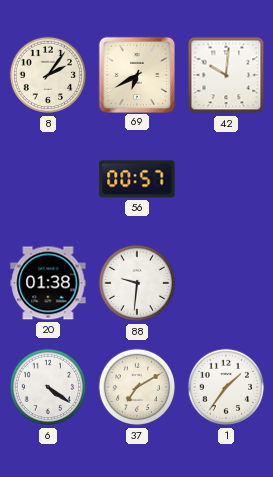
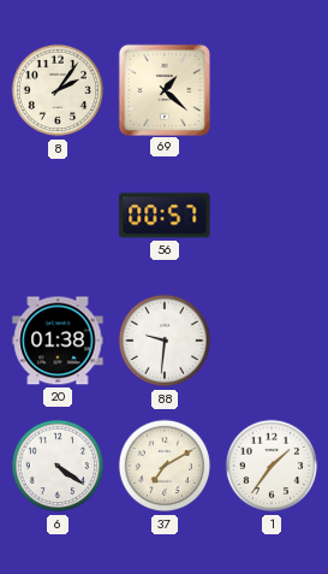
69: 6:40 -> 1:22 (163, 89)
42: 10:01 -> none (226, 75)
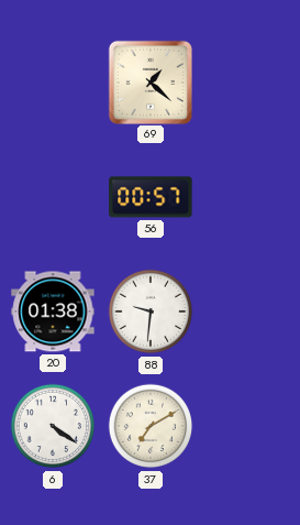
8: 2:06 -> none (58, 90)
1: 1:36 -> none (272, 466)
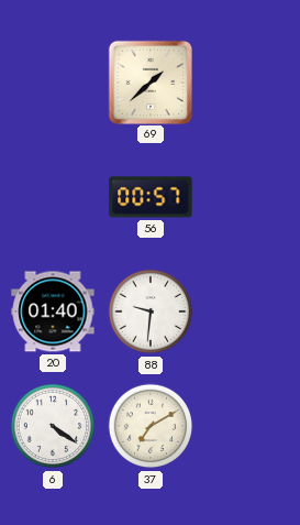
69: 1:22 -> 1:38 (149, 81)
20: 01:38 -> 01:40 (53, 311)
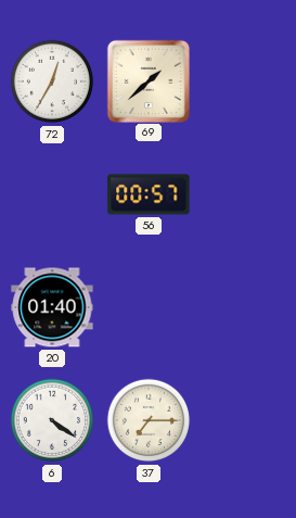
72: none -> 12:35 (52, 81)
88: 9:31 -> none (151, 311)
37: 7:10 -> 7:15 (149, 420)
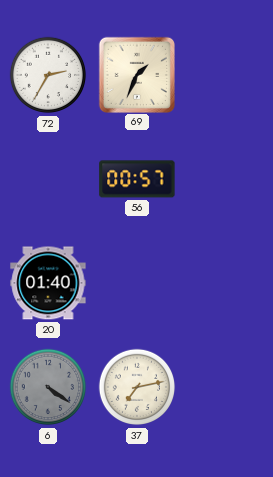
72: 12:35 -> 2:35 (48, 75)
69: 1:38 -> 1:34 (136, 74)
6 dial: white -> grey (48, 387)
37: 7:15 -> 7:13 (137, 387)
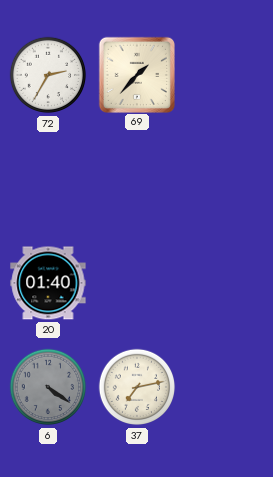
69: 1:34 -> 1:37 (136, 74)
56: 00:57 -> none (137, 179)
